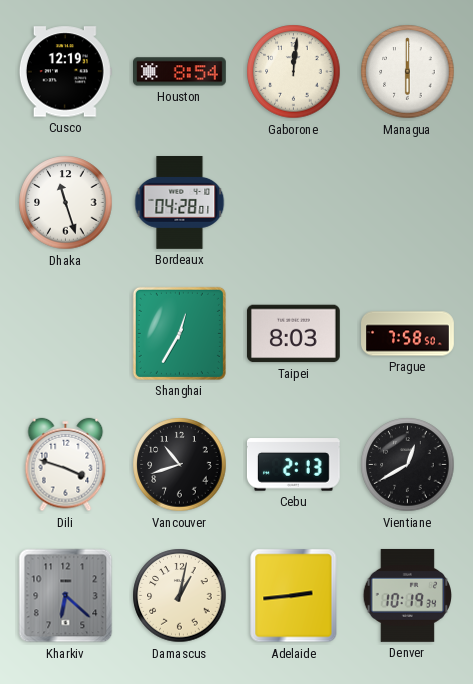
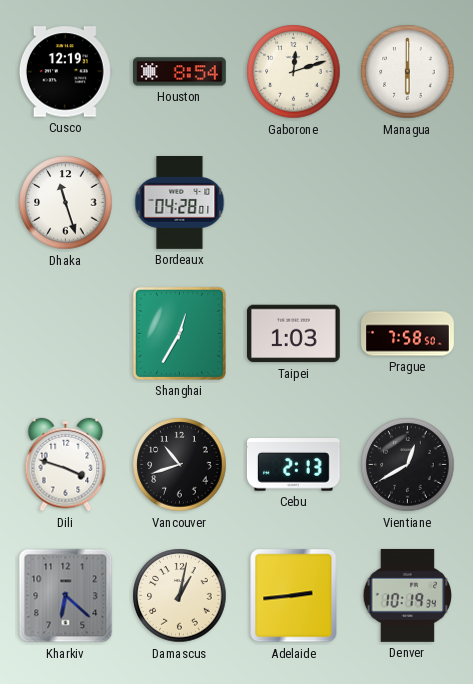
Gaborone: 12:01 -> 12:12 (294, 72)
Taipei: 8:03 -> 1:03 (293, 334)
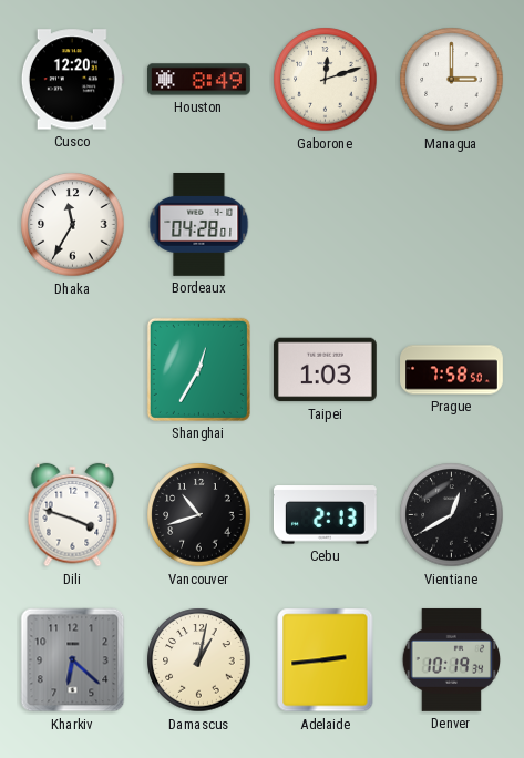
Cusco: 12:19 -> 12:20 (72, 80)
Houston: 8:54 -> 8:49 (199, 80)
Managua: 6:00 -> 3:00 (452, 80)
Dhaka: 11:27 -> 11:35 (73, 225)
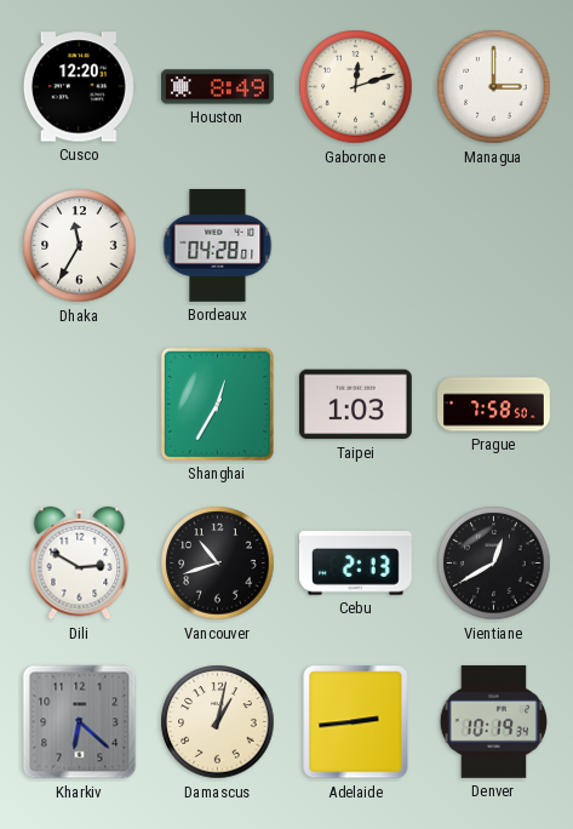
Dili: 3:48 -> 2:50 (80, 564)
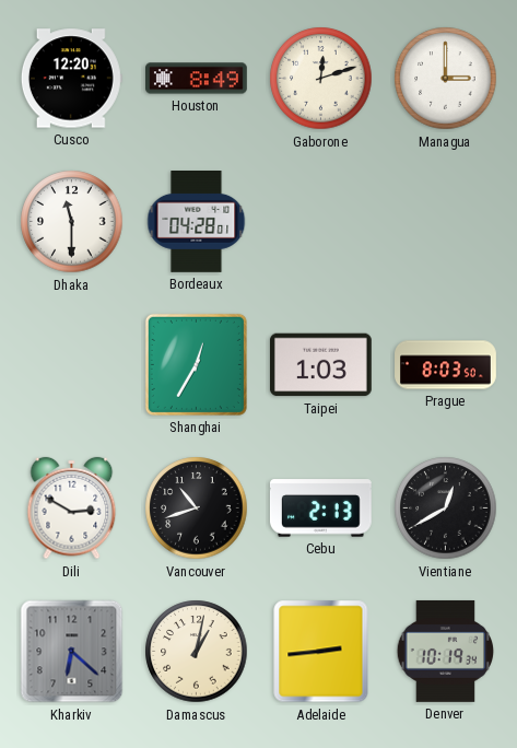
Dhaka: 11:35 -> 11:30 (72, 222)
Prague: 7:58 -> 8:03 (446, 365)
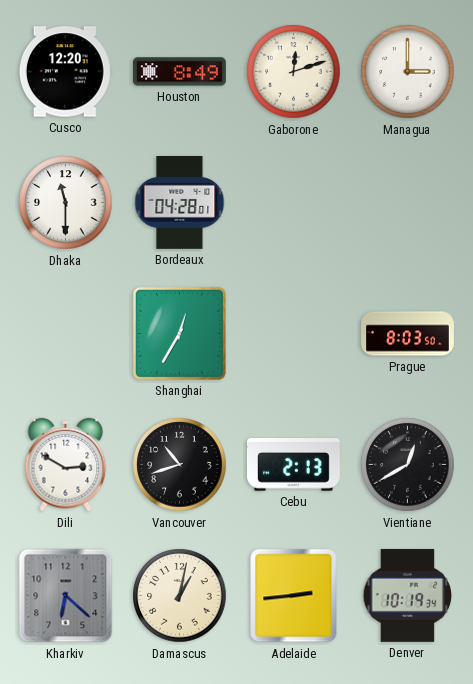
Taipei: 1:03 -> none (320, 365)
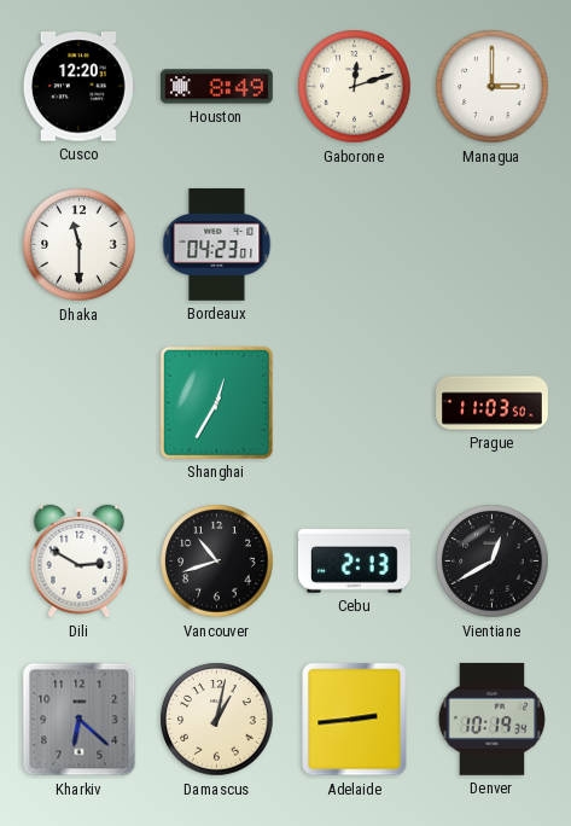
Bordeaux: 04:28 -> 04:23 (217, 245)
Prague: 8:03 -> 11:03 (493, 403)
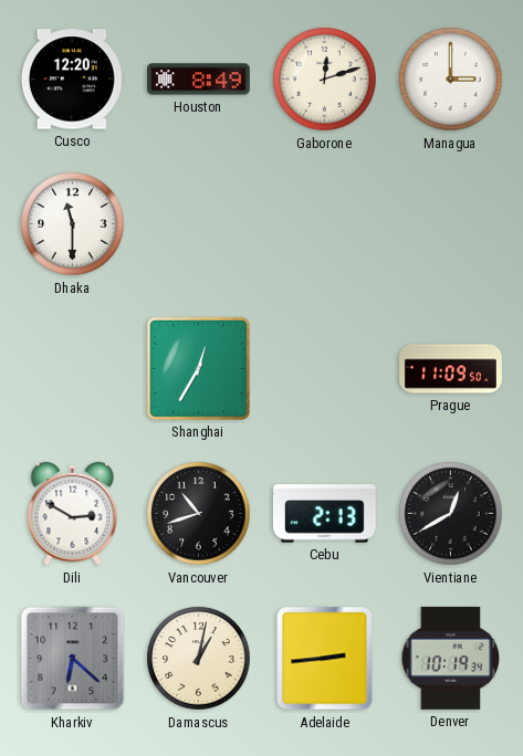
Bordeaux: 04:23 -> none (217, 245)
Prague: 11:03 -> 11:09 (451, 369)
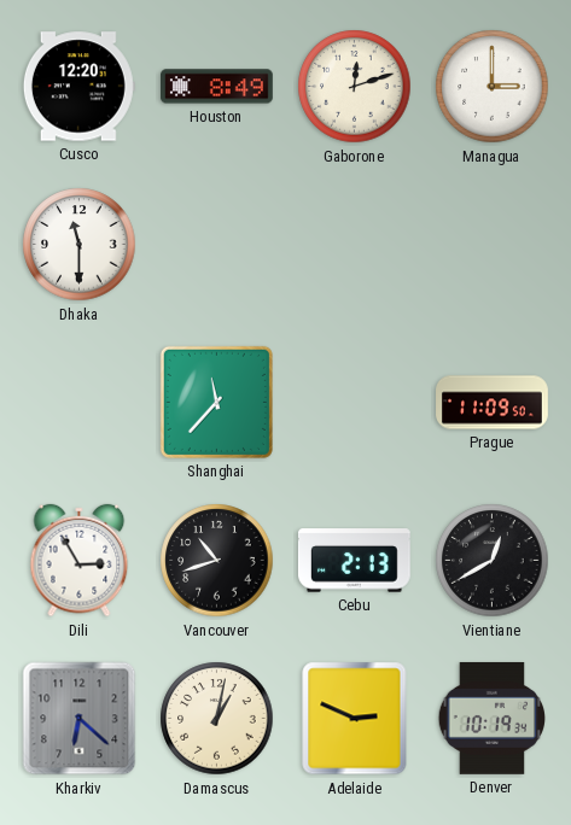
Shanghai: 12:35 -> 11:37 (216, 402)
Dili: 2:50 -> 2:55 (80, 561)
Adelaide: 2:44 -> 2:49 (355, 719)
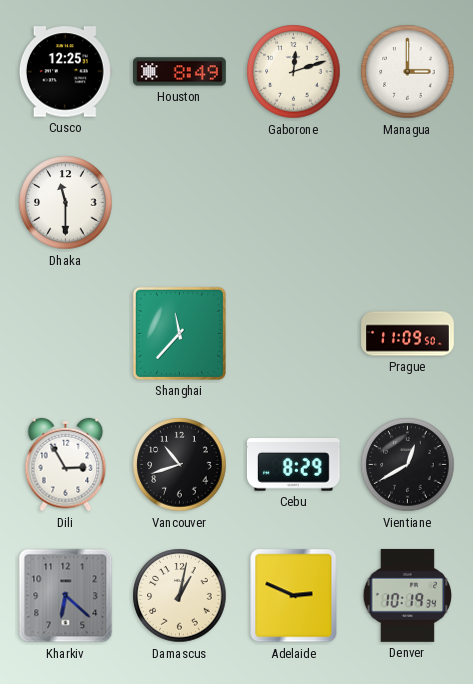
Cusco: 12:20 -> 12:25 (65, 72)
Cebu: 2:13 -> 8:29 (293, 465)
